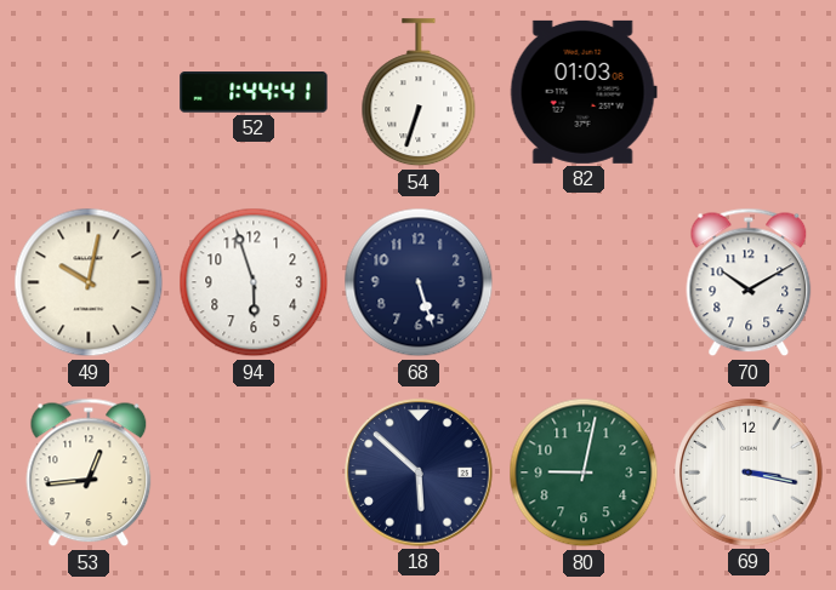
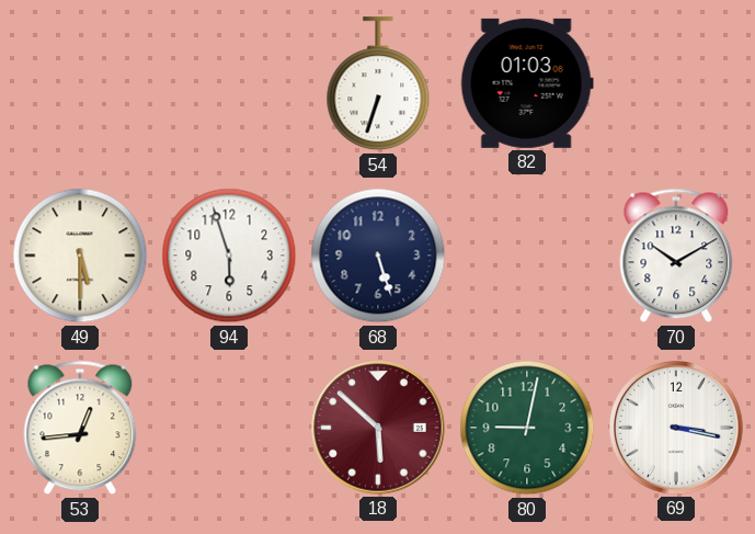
52: 1:44 -> none (254, 92)
49: 10:02 -> 5:30 (80, 255)
18 dial: navy -> burgundy (378, 428)
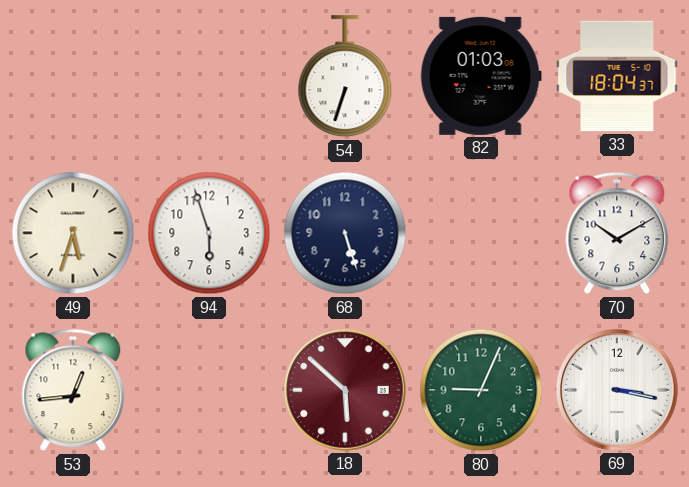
33: none -> 18:04 (617, 76)
49: 5:30 -> 5:33 (73, 233)
80: 9:02 -> 9:04 (481, 390)
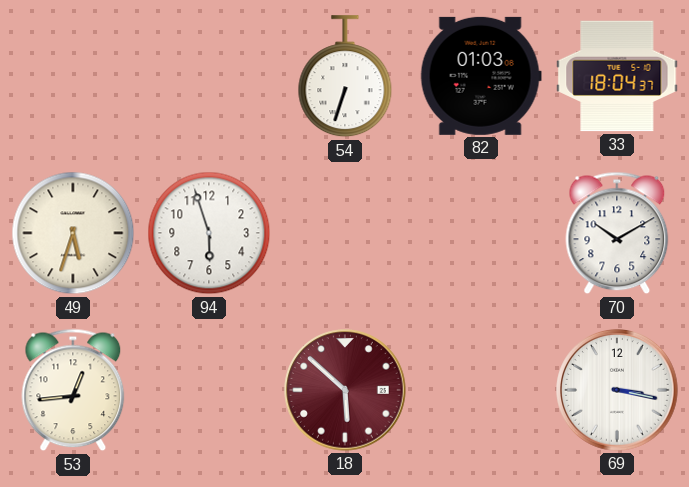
68: 5:27 -> none (345, 233)
80: 9:04 -> none (481, 390)
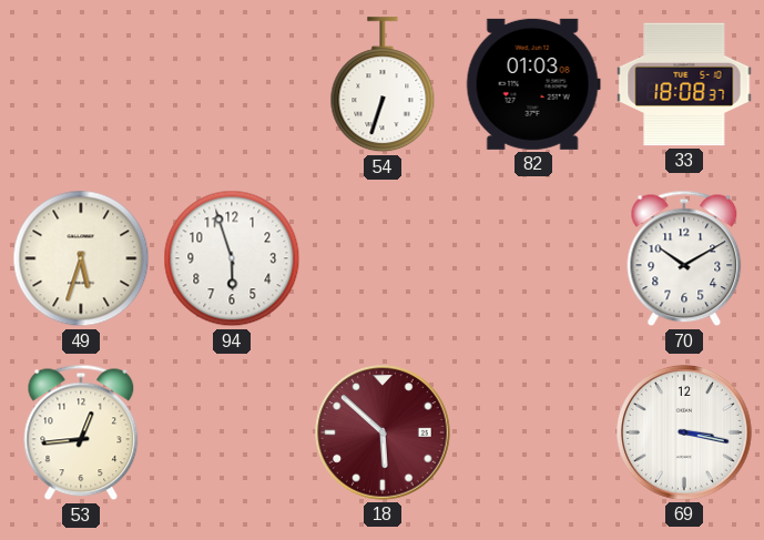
33: 18:04 -> 18:08 (684, 84)
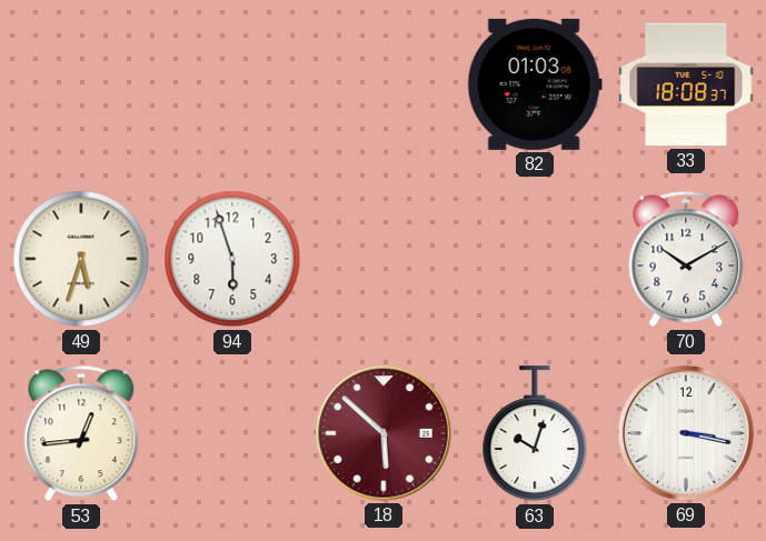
54: 6:33 -> none (383, 85)
63: none -> 10:03 (535, 434)
